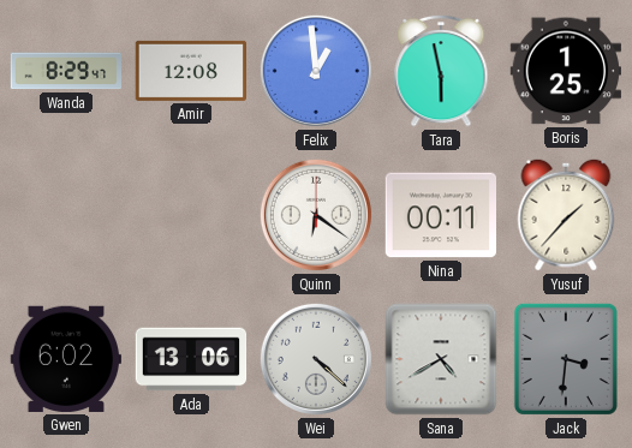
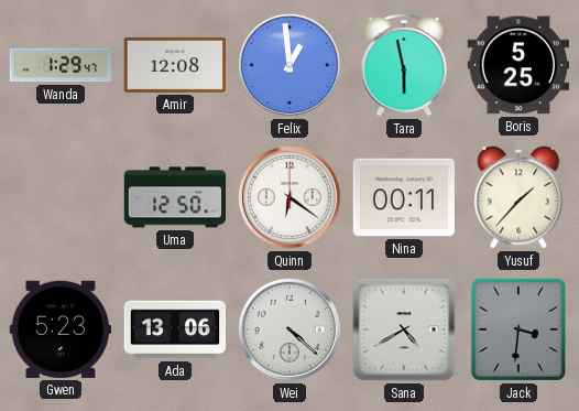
Wanda: 8:29 -> 1:29 (61, 65)
Boris: 1:25 -> 5:25 (517, 65)
Uma: none -> 12:50 (175, 197)
Gwen: 6:02 -> 5:23 (59, 329)
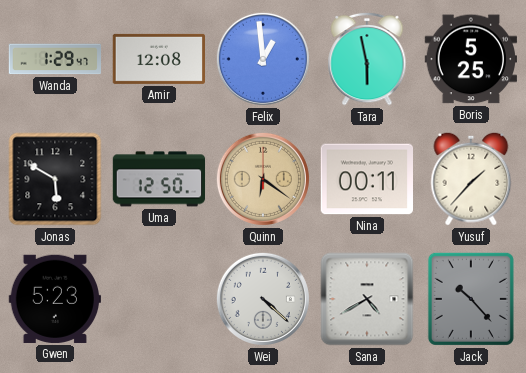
Jonas: none -> 5:50 (55, 179)
Quinn dial: white -> champagne (263, 179)
Ada: 13:06 -> none (175, 329)
Jack: 3:31 -> 10:23 (471, 299)
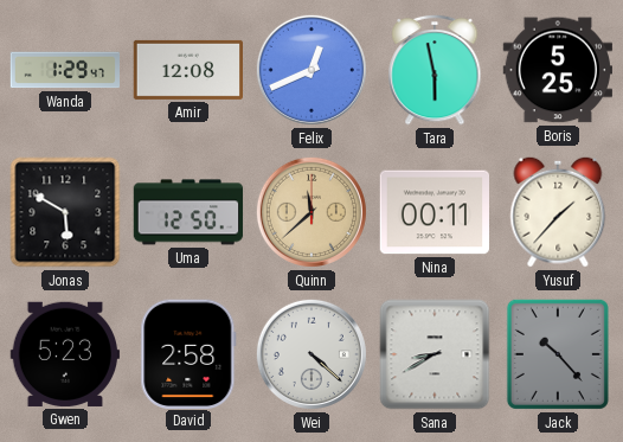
Felix: 12:59 -> 12:41 (311, 70)
Quinn: 6:21 -> 11:38 (311, 212)
David: none -> 2:58 (188, 353)
Sana: 4:40 -> 8:40 (435, 354)
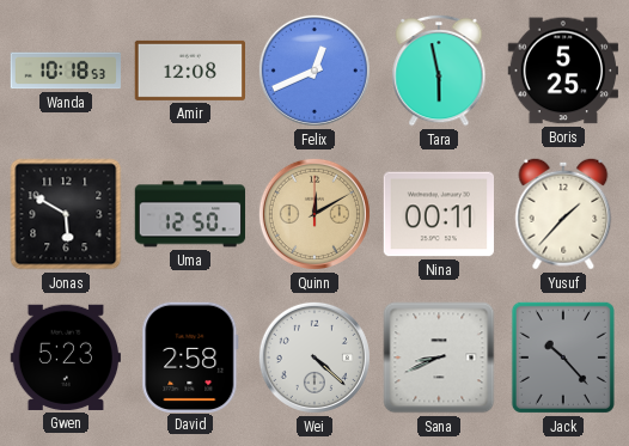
Wanda: 1:29 -> 10:18 (66, 71)
Quinn: 11:38 -> 12:10 (314, 214)
Sana: 8:40 -> 8:41 (439, 358)
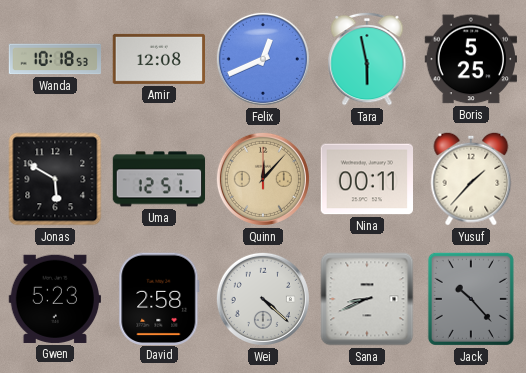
Uma: 12:50 -> 12:51 (159, 179)
Quinn: 12:10 -> 12:07 (263, 179)
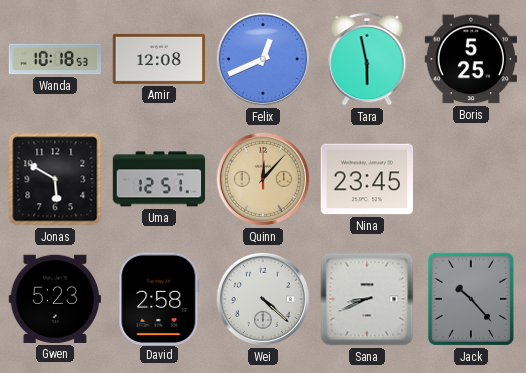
Nina: 00:11 -> 23:45 (366, 179)
Yusuf: 1:37 -> none (471, 179)
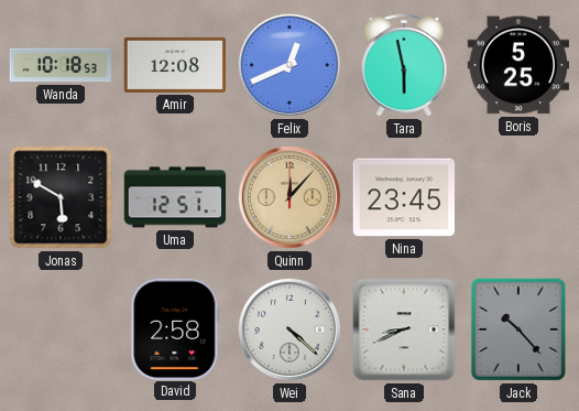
Gwen: 5:23 -> none (54, 299)
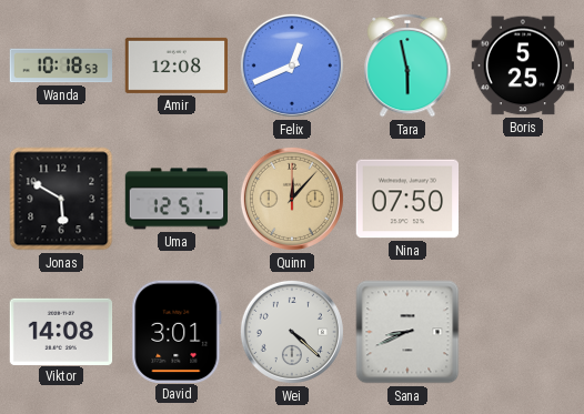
Nina: 23:45 -> 07:50 (406, 199)
Viktor: none -> 14:08 (61, 331)
David: 2:58 -> 3:01 (177, 331)
Jack: 10:23 -> none (518, 329)
